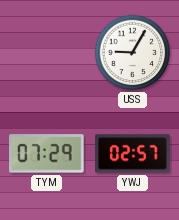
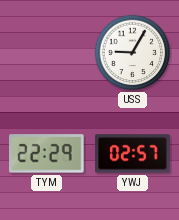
TYM: 07:29 -> 22:29 (47, 154)
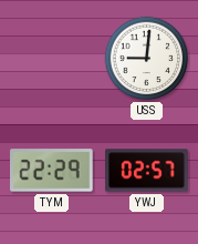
USS: 9:05 -> 9:01 (147, 59)
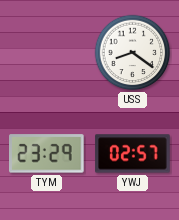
USS: 9:01 -> 8:21 (133, 53)
TYM: 22:29 -> 23:29 (47, 154)
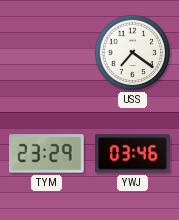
USS: 8:21 -> 7:21 (133, 53)
YWJ: 02:57 -> 03:46 (133, 154)
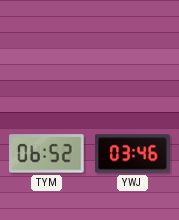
USS: 7:21 -> none (133, 53)
TYM: 23:29 -> 06:52 (47, 154)
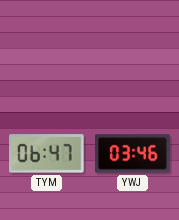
TYM: 06:52 -> 06:47 (47, 154)
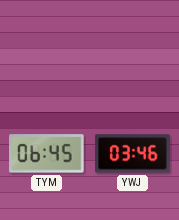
TYM: 06:47 -> 06:45 (47, 154)
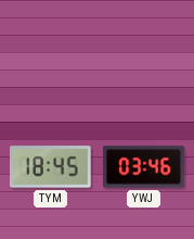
TYM: 06:45 -> 18:45 (51, 167)
